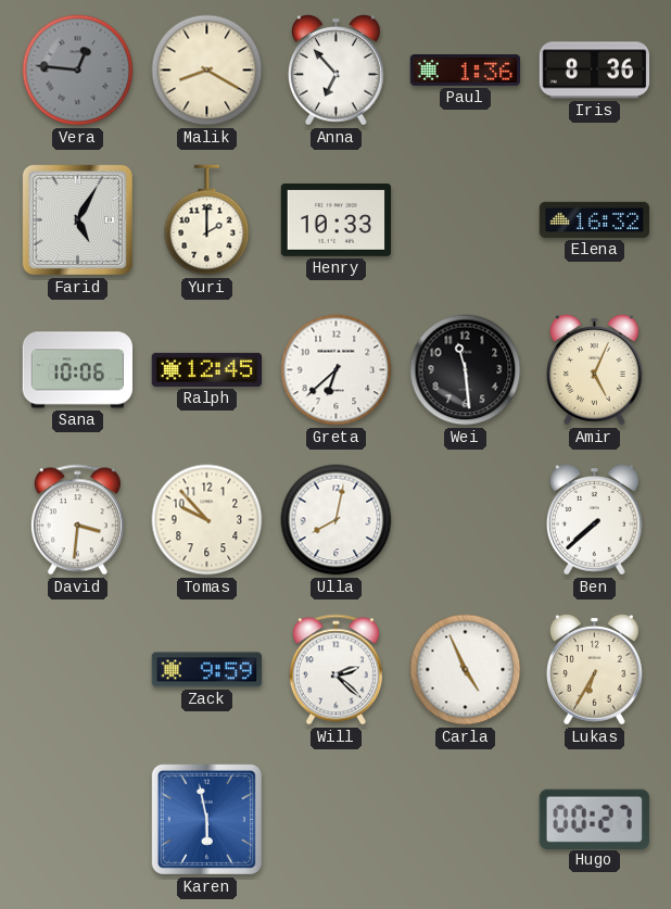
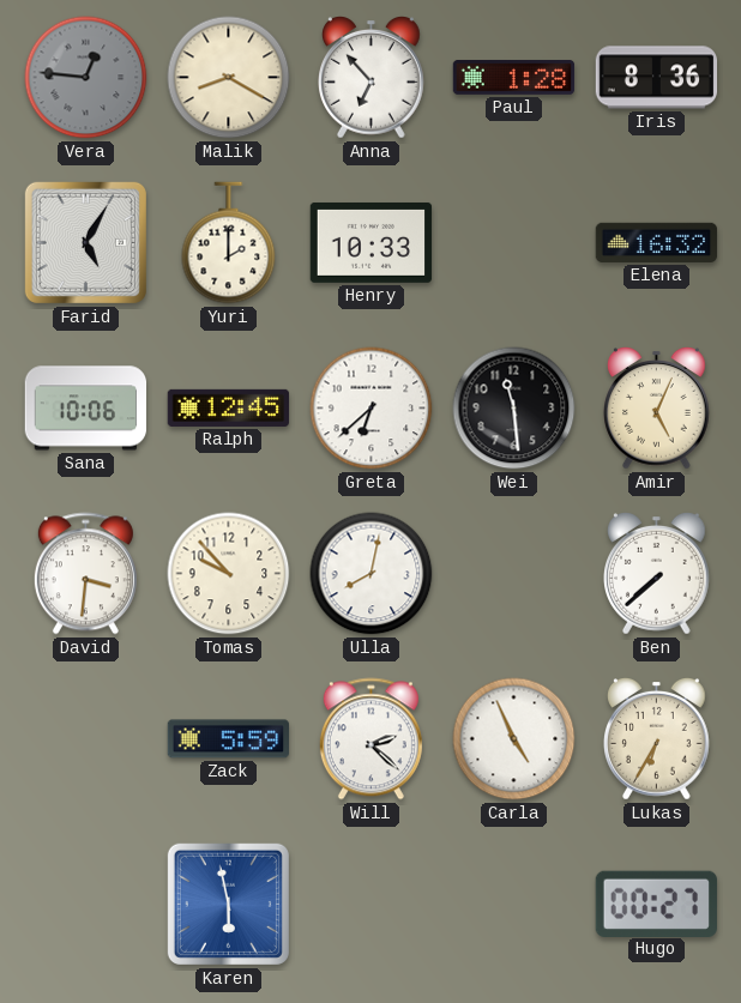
Paul: 1:36 -> 1:28 (514, 78)
Zack: 9:59 -> 5:59 (229, 739)
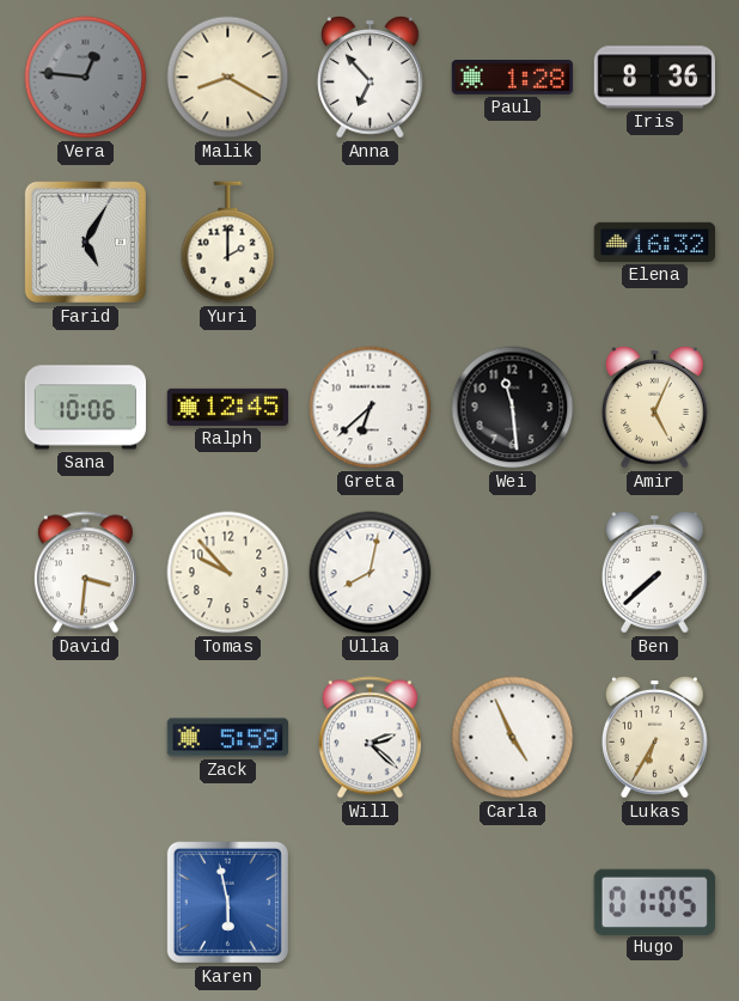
Henry: 10:33 -> none (372, 242)
Hugo: 00:27 -> 01:05 (654, 902)
